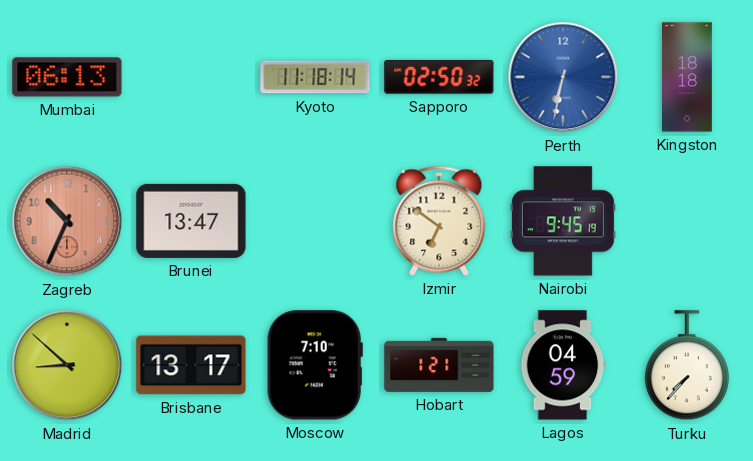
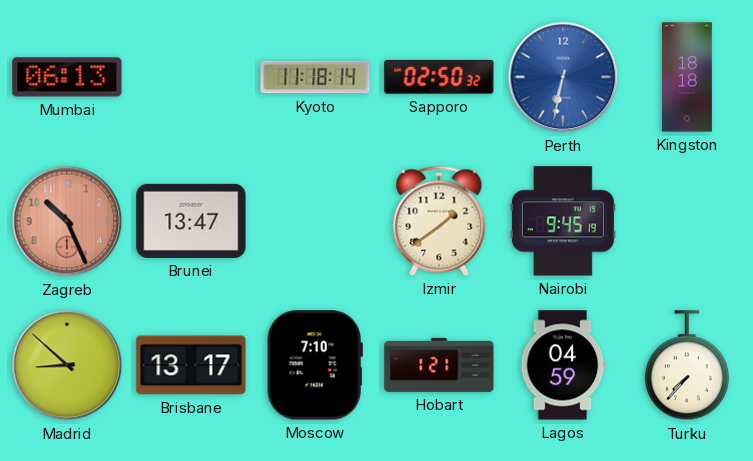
Zagreb: 10:34 -> 10:26 (67, 221)
Izmir: 6:51 -> 1:39 (439, 221)
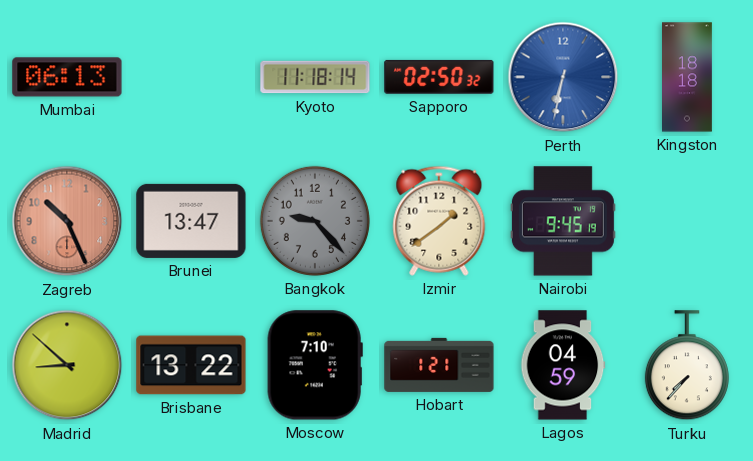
Bangkok: none -> 9:23 (315, 221)
Brisbane: 13:17 -> 13:22 (191, 365)
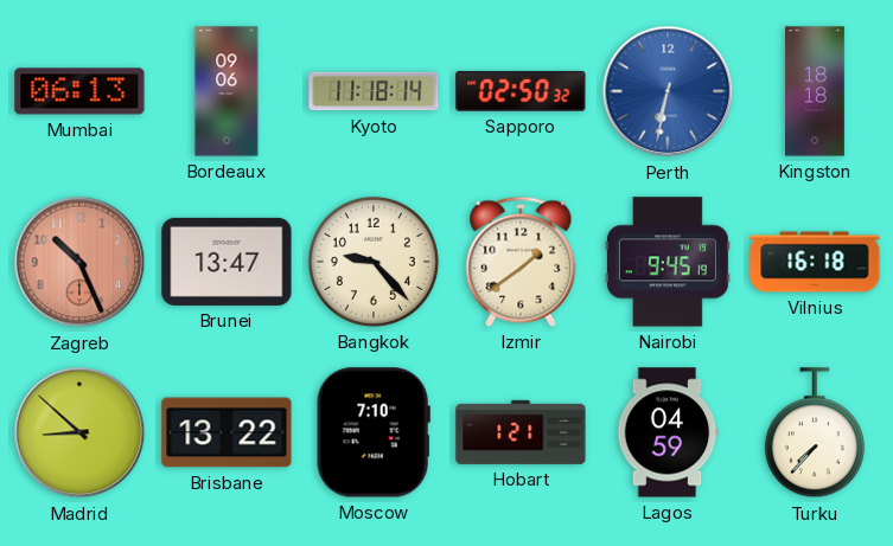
Bordeaux: none -> 09:06 (227, 91)
Bangkok dial: grey -> cream (374, 262)
Vilnius: none -> 16:18 (815, 262)
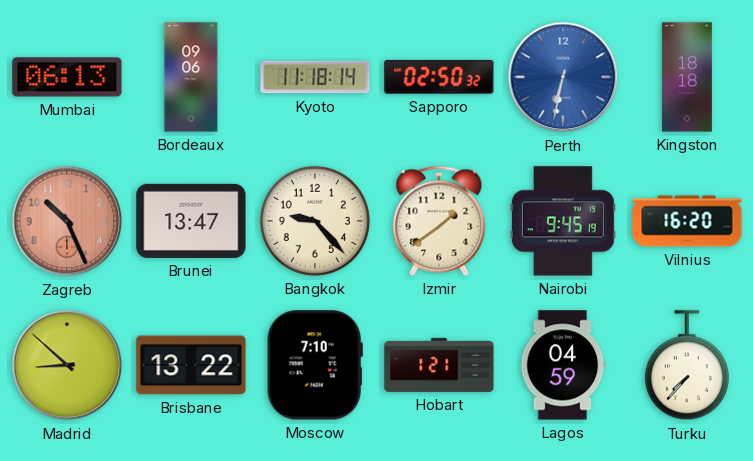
Vilnius: 16:18 -> 16:20 (687, 221)
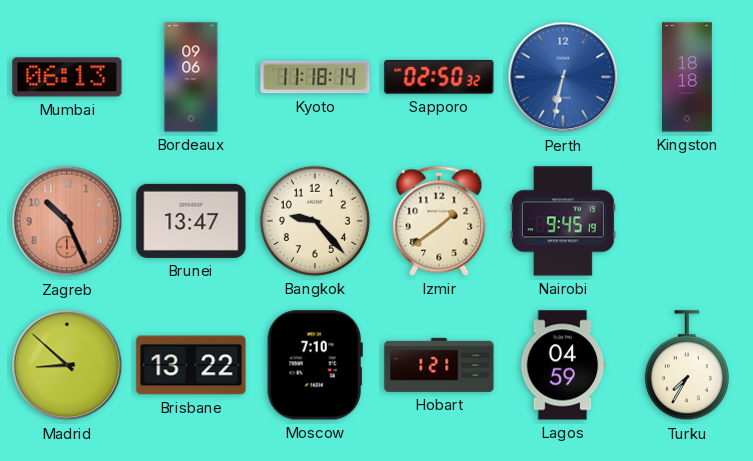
Vilnius: 16:20 -> none (687, 221)
Turku: 7:37 -> 7:35 (687, 366)
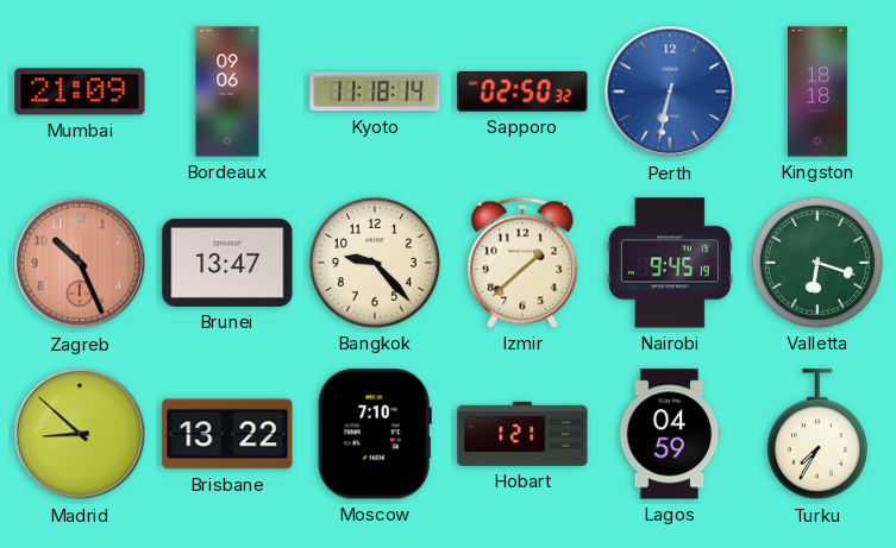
Mumbai: 06:13 -> 21:09 (80, 92)
Izmir: 1:39 -> 1:38 (522, 263)
Valletta: none -> 6:18 (817, 263)
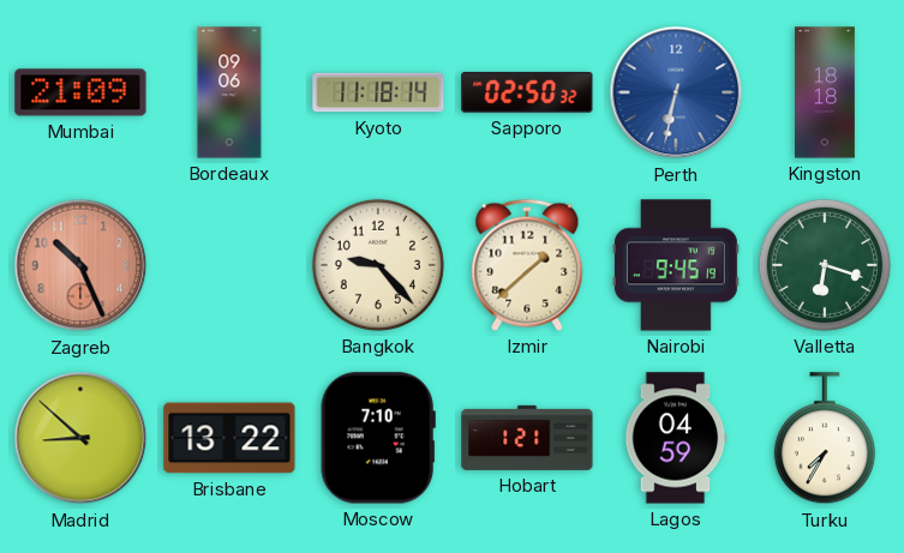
Brunei: 13:47 -> none (227, 263)
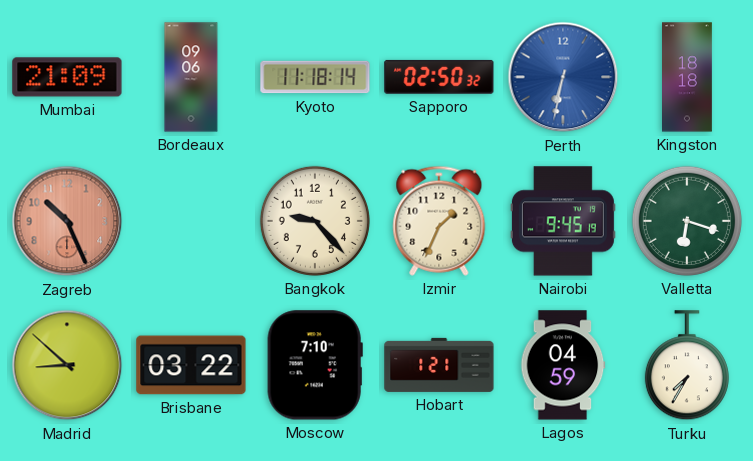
Izmir: 1:38 -> 1:34 (439, 221)
Brisbane: 13:22 -> 03:22 (191, 365)
